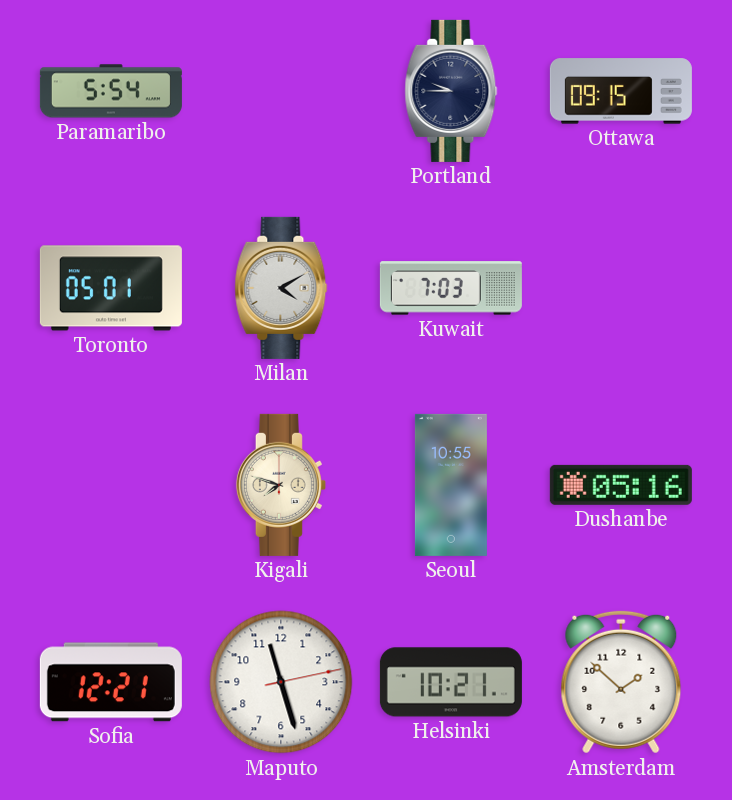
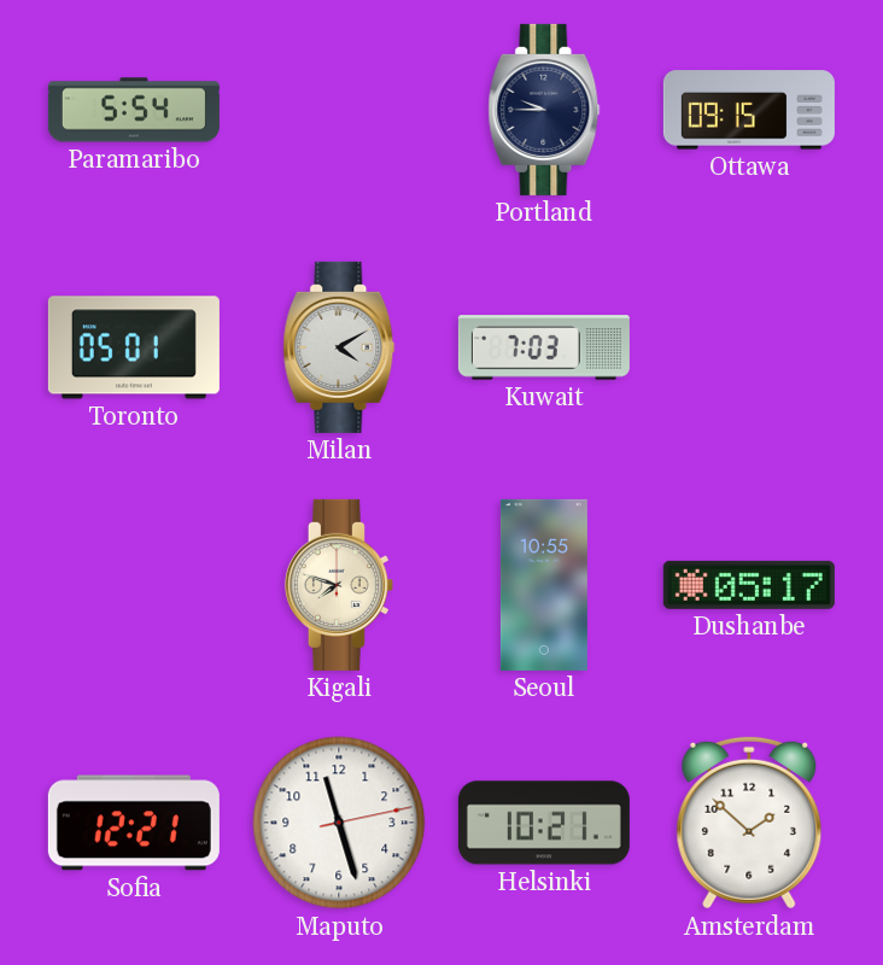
Dushanbe: 05:16 -> 05:17 (749, 585)
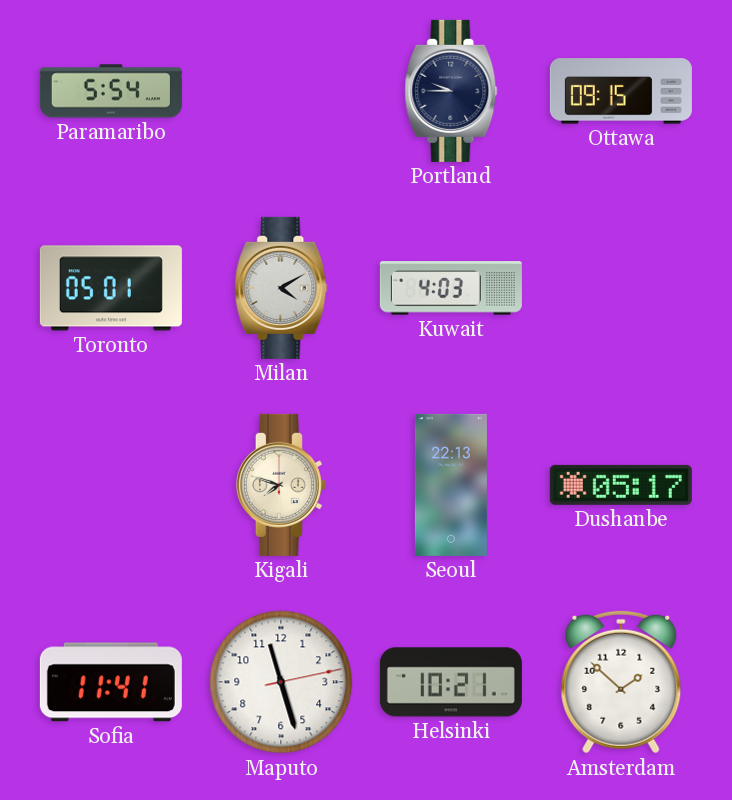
Kuwait: 7:03 -> 4:03 (451, 288)
Seoul: 10:55 -> 22:13 (451, 485)
Sofia: 12:21 -> 11:41 (111, 682)
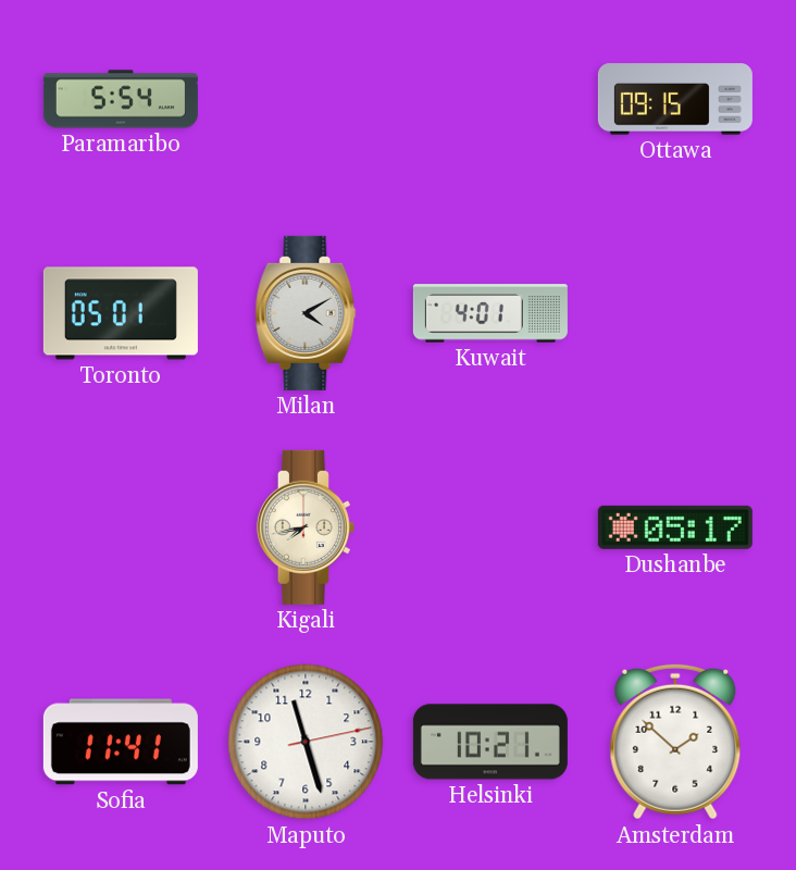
Portland: 9:45 -> none (451, 91)
Kuwait: 4:03 -> 4:01 (490, 313)
Kigali: 7:48 -> 7:43 (306, 527)
Seoul: 22:13 -> none (451, 485)
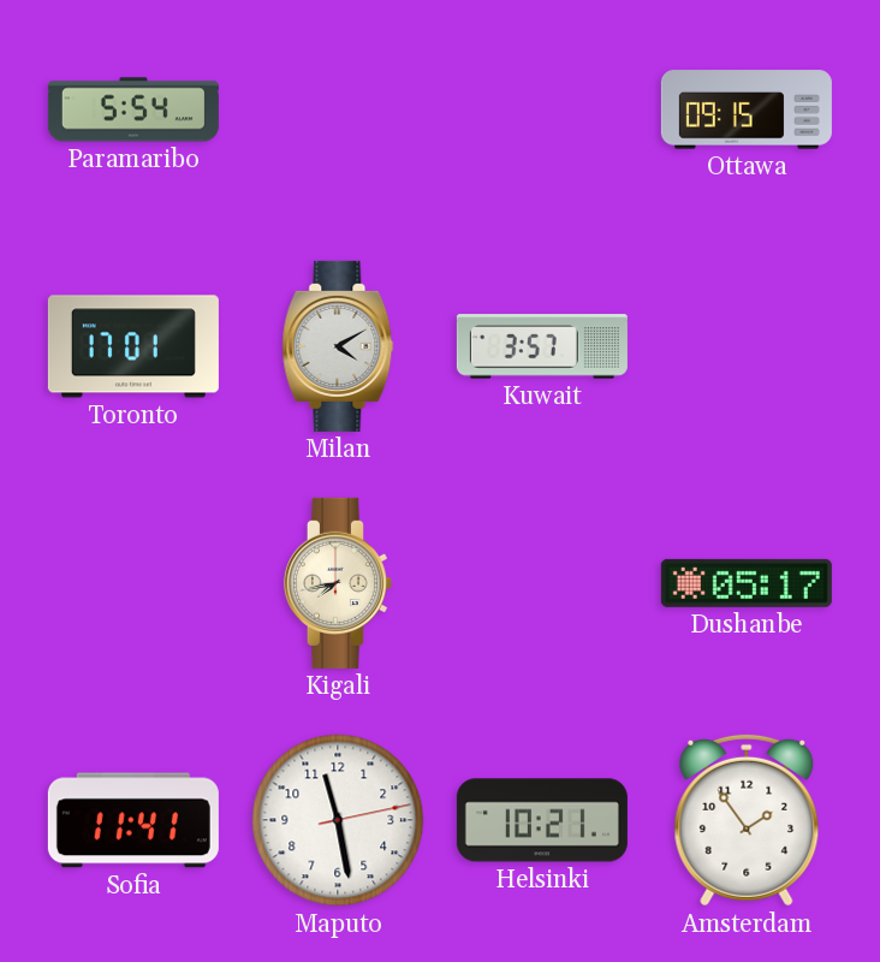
Toronto: 05:01 -> 17:01 (133, 346)
Kuwait: 4:01 -> 3:57 (542, 346)
Maputo: 11:27 -> 11:28 (338, 820)
Amsterdam: 1:52 -> 1:54 (747, 820)
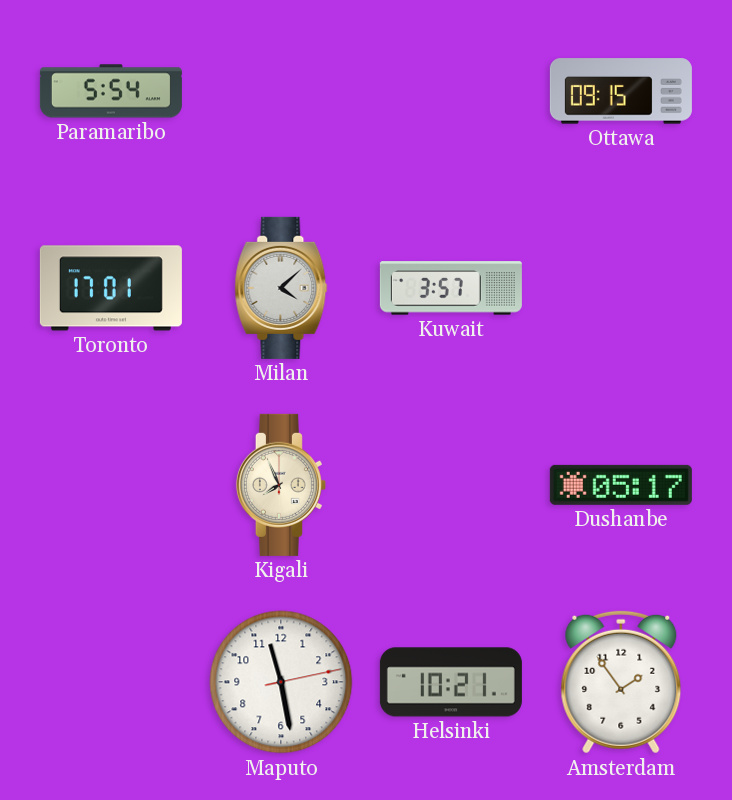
Milan: 4:10 -> 4:08 (281, 288)
Kigali: 7:43 -> 7:56 (281, 485)
Sofia: 11:41 -> none (133, 820)
